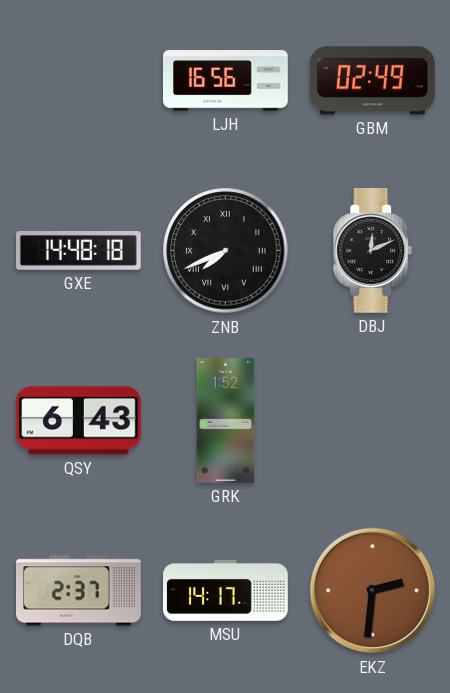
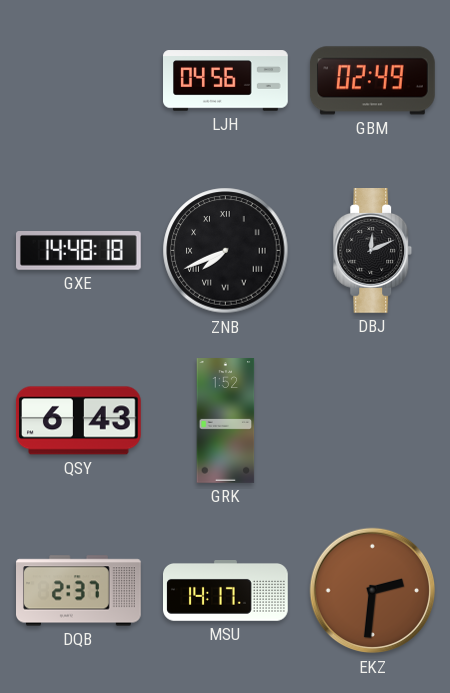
LJH: 16:56 -> 04:56 (226, 81)
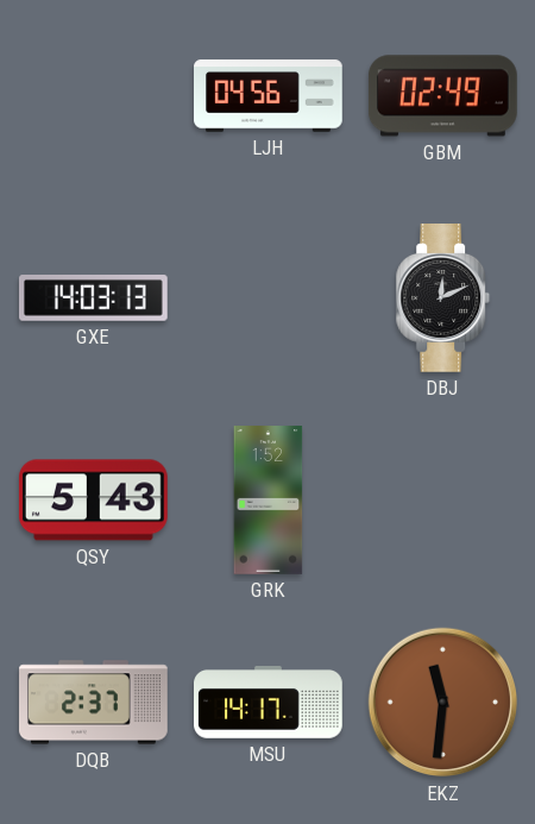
GXE: 14:48 -> 14:03 (94, 298)
ZNB: 7:41 -> none (226, 251)
QSY: 6:43 -> 5:43 (93, 501)
EKZ: 2:31 -> 11:31 (443, 703)
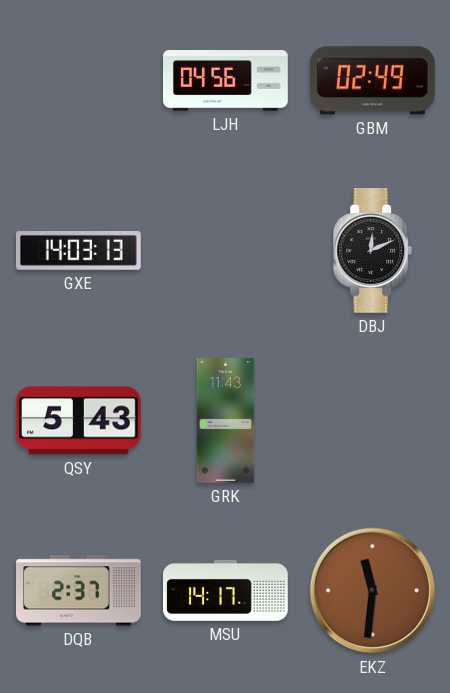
GRK: 1:52 -> 11:43 (226, 421)
